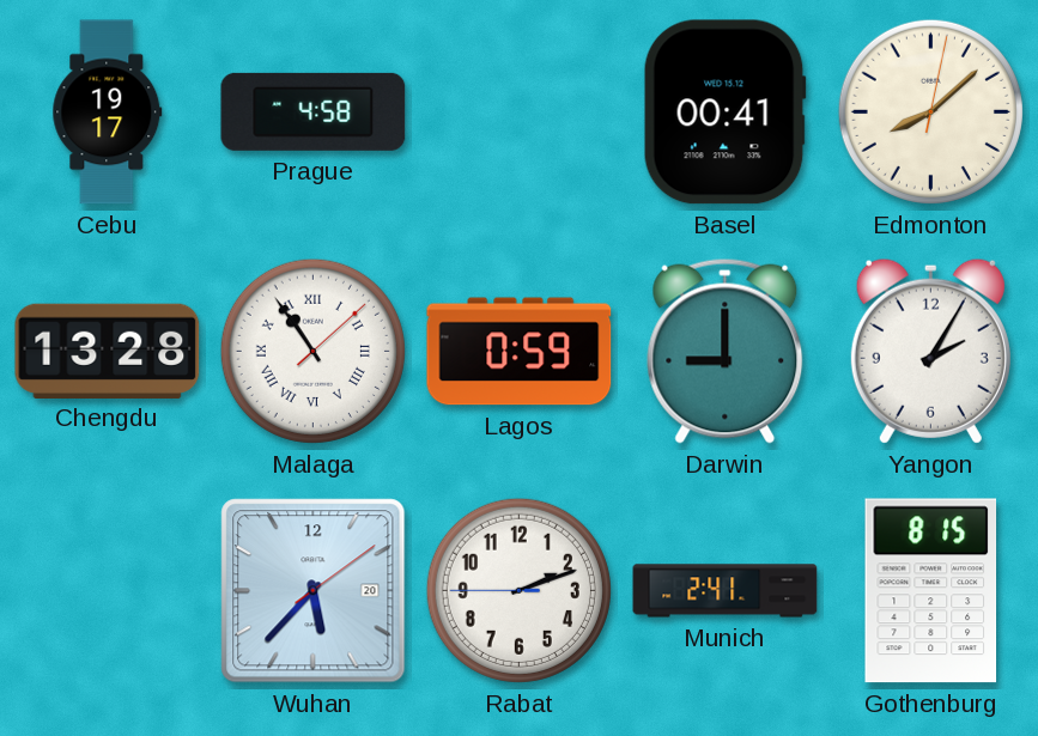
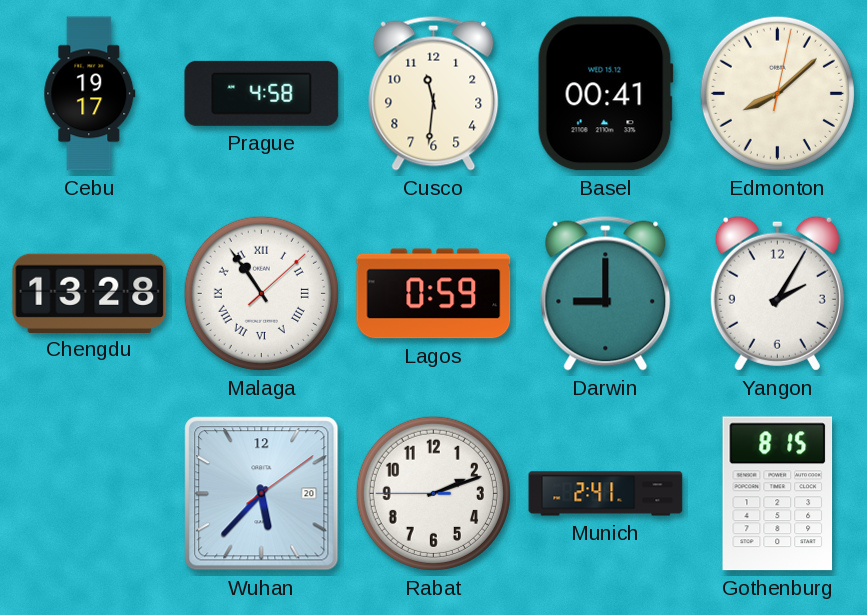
Cusco: none -> 11:31 (434, 93)
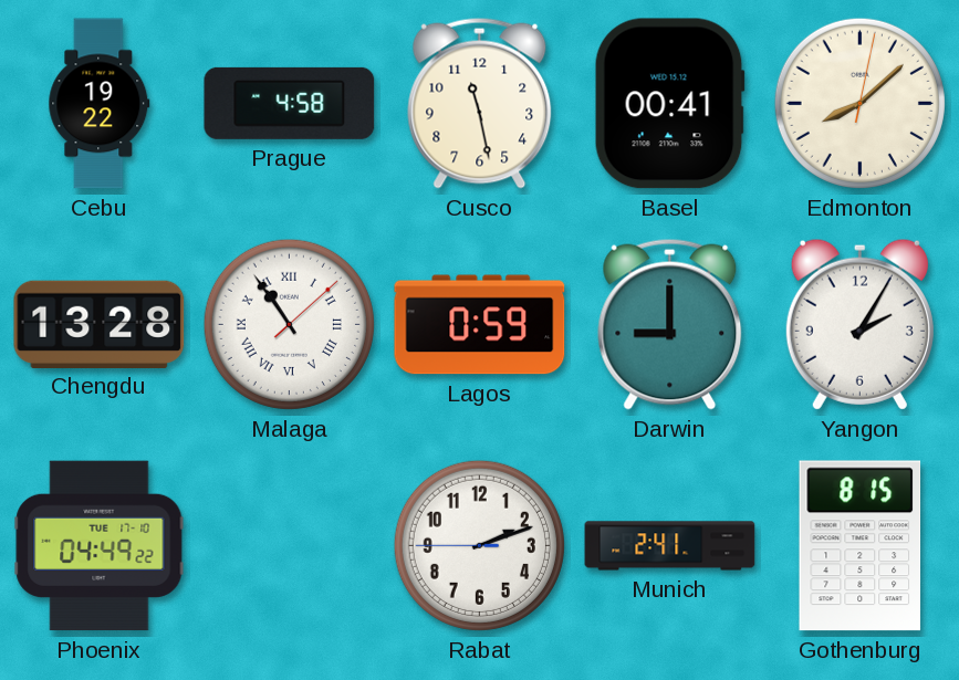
Cebu: 19:17 -> 19:22 (100, 104)
Cusco: 11:31 -> 11:28 (480, 103)
Phoenix: none -> 04:49 (100, 546)
Wuhan: 5:37 -> none (262, 494)
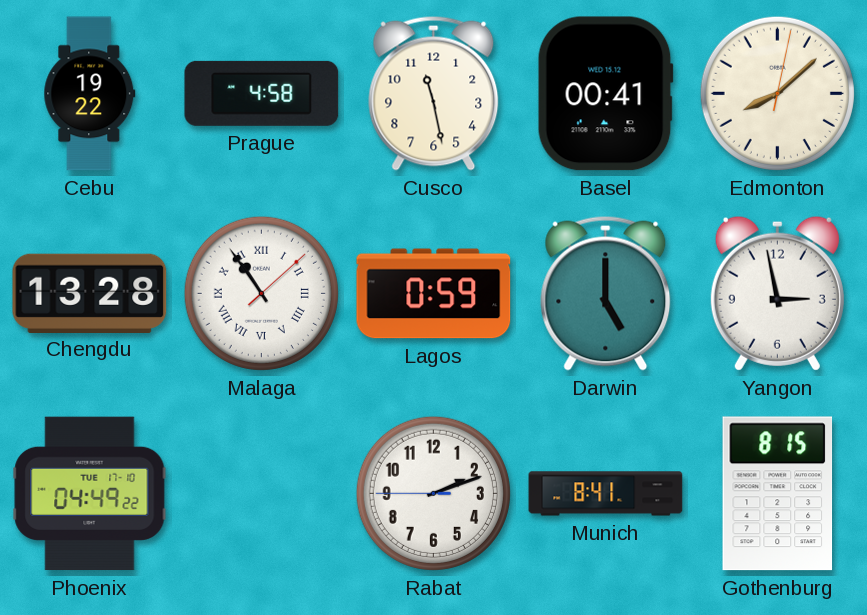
Darwin: 9:00 -> 5:00 (606, 293)
Yangon: 2:05 -> 2:58 (777, 293)
Munich: 2:41 -> 8:41 (606, 494)
